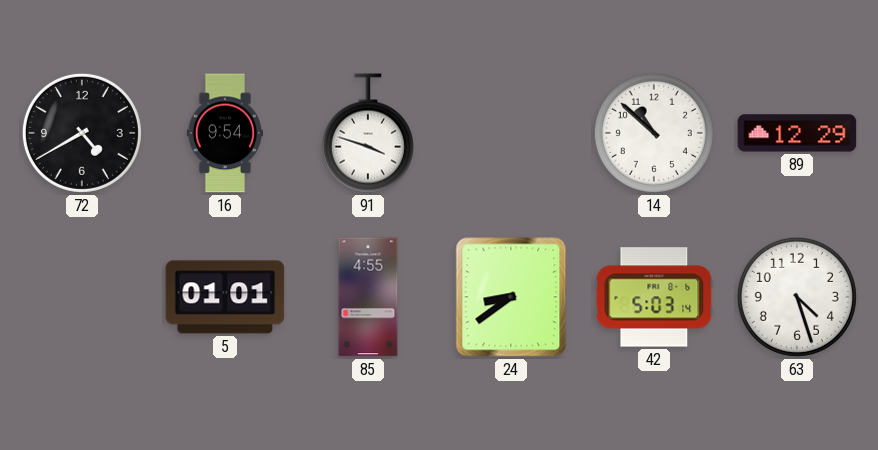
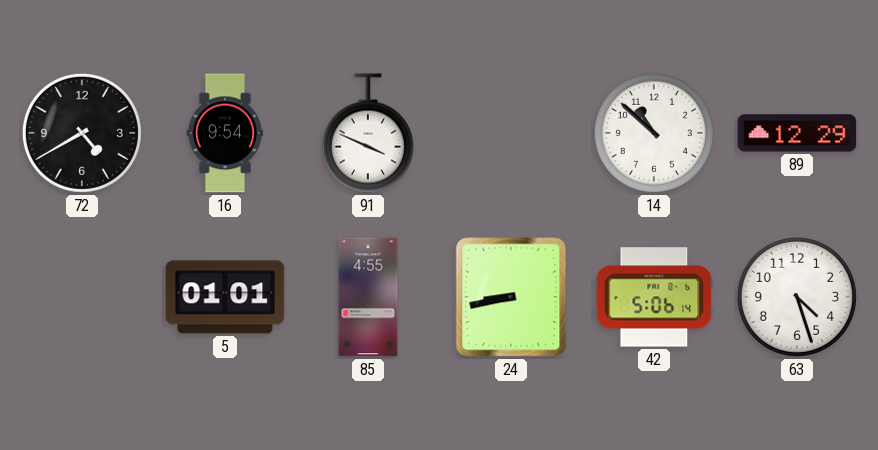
91: 3:48 -> 3:49 (368, 133)
24: 8:39 -> 8:43 (511, 297)
42: 5:03 -> 5:06 (654, 297)
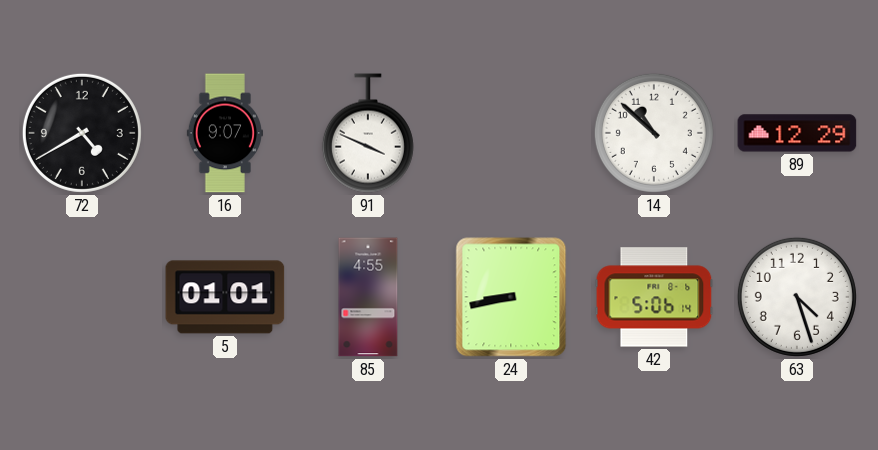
16: 9:54 -> 9:07 (225, 133)
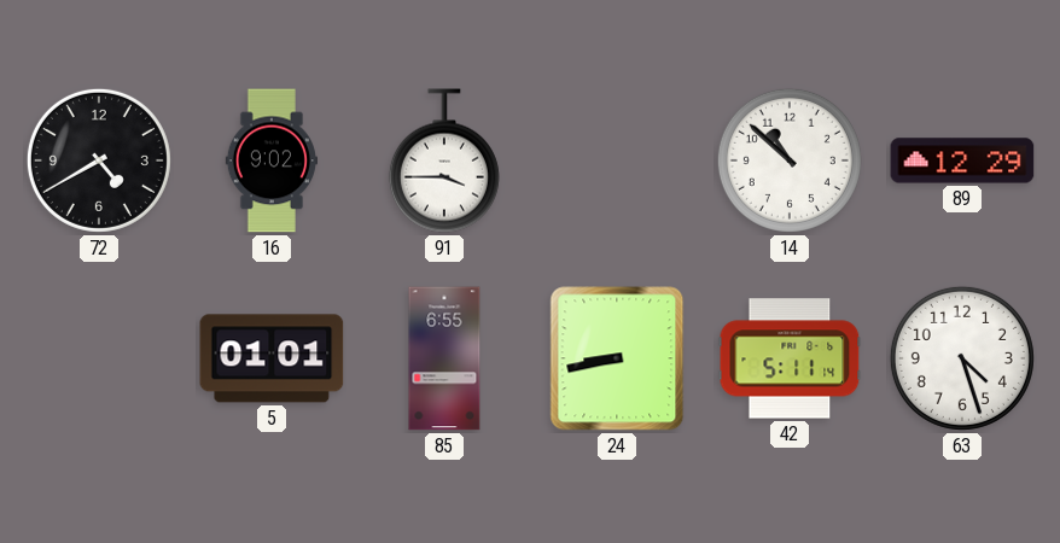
16: 9:07 -> 9:02 (272, 160)
91: 3:49 -> 3:45 (444, 160)
85: 4:55 -> 6:55 (444, 358)
42: 5:06 -> 5:11 (790, 358)
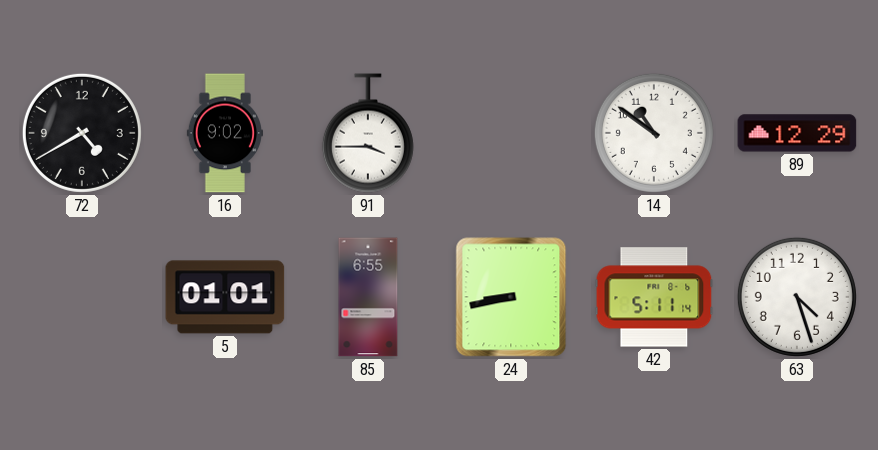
14: 10:52 -> 10:51 (654, 133)
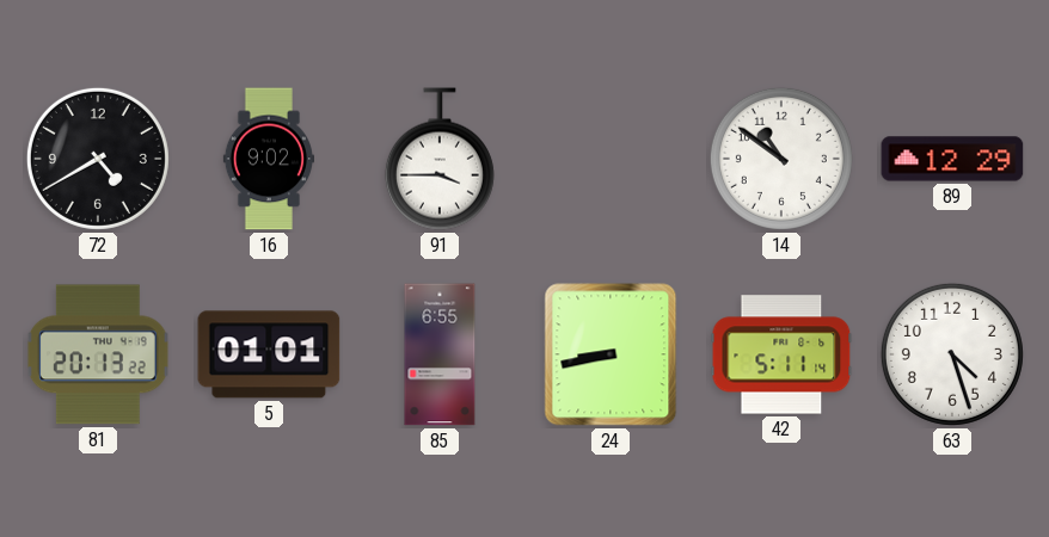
81: none -> 20:13 (98, 354)
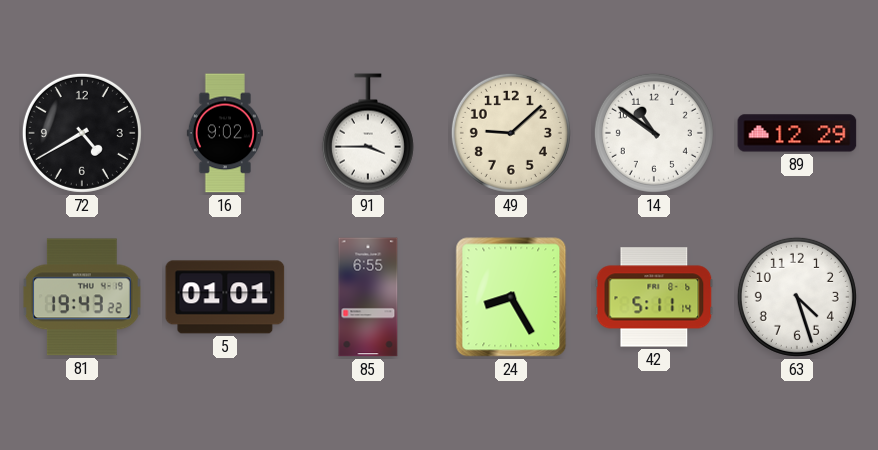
49: none -> 9:08 (511, 133)
81: 20:13 -> 19:43 (82, 297)
24: 8:43 -> 8:25 (511, 297)
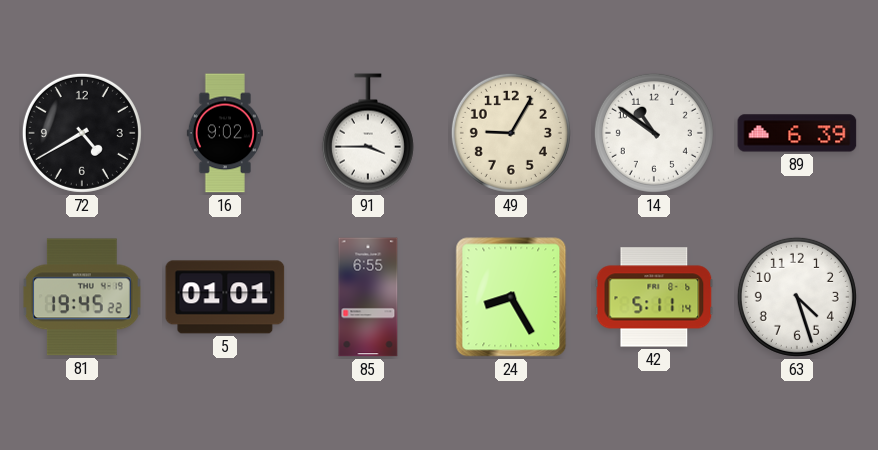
49: 9:08 -> 9:05 (511, 133)
89: 12:29 -> 6:39 (797, 133)
81: 19:43 -> 19:45 (82, 297)
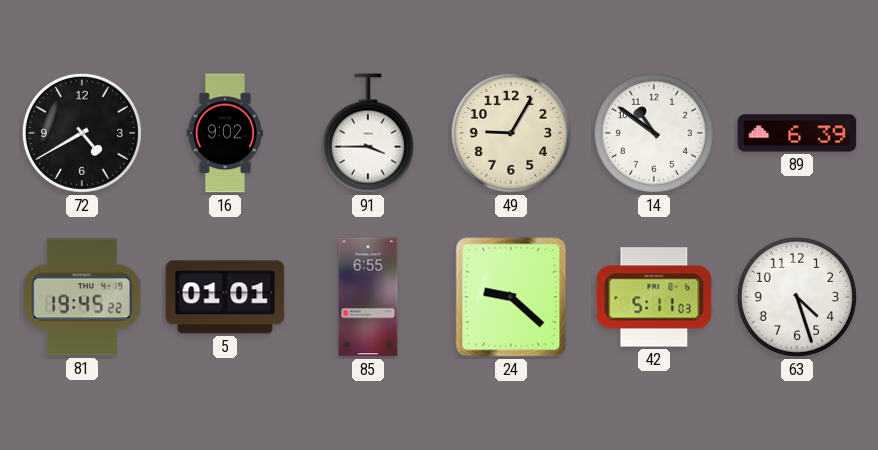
24: 8:25 -> 9:22 (511, 297)
42: 5:11:14 -> 5:11:03 (654, 297)
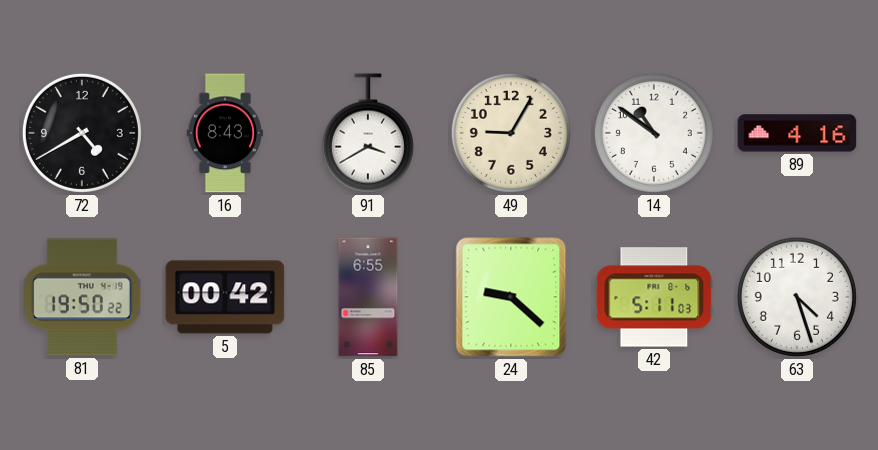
16: 9:02 -> 8:43 (225, 133)
91: 3:45 -> 3:40 (368, 133)
89: 6:39 -> 4:16 (797, 133)
81: 19:45 -> 19:50 (82, 297)
5: 01:01 -> 00:42 (225, 297)
